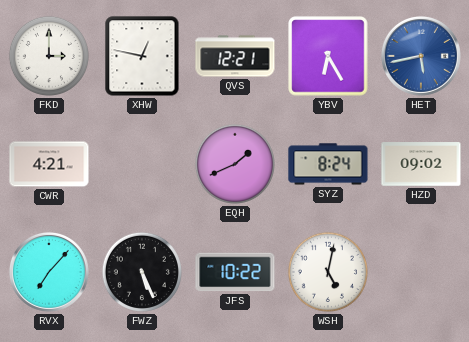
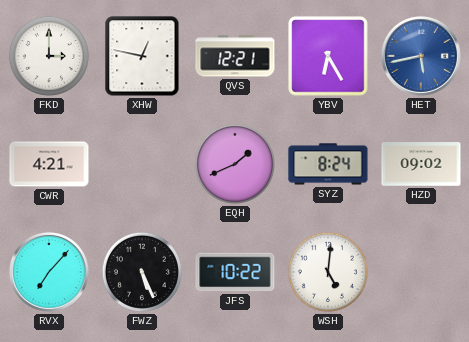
WSH: 5:02 -> 5:01 (328, 272)
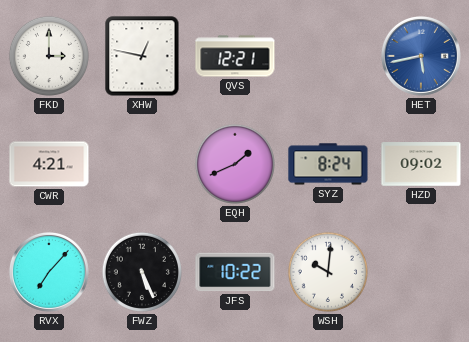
YBV: 6:25 -> none (328, 56)
WSH: 5:01 -> 10:01 (328, 272)
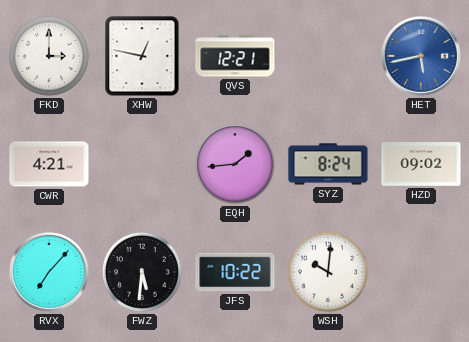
EQH: 1:41 -> 1:44 (235, 164)
FWZ: 5:26 -> 5:31 (142, 272)
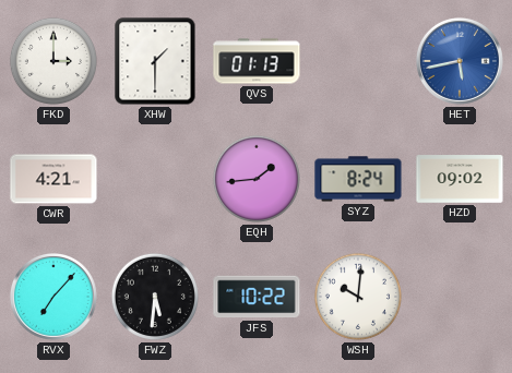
XHW: 12:47 -> 1:30 (155, 61)
QVS: 12:21 -> 01:13 (257, 61)
